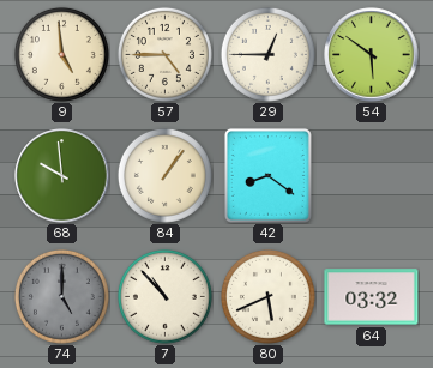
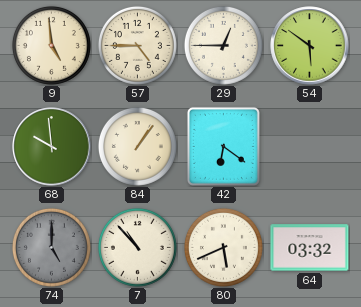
42: 8:21 -> 6:21 (223, 146)
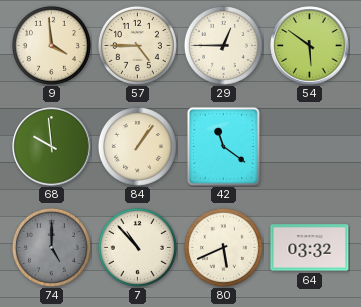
9: 4:59 -> 3:59 (51, 45)
42: 6:21 -> 11:21 (223, 146)
